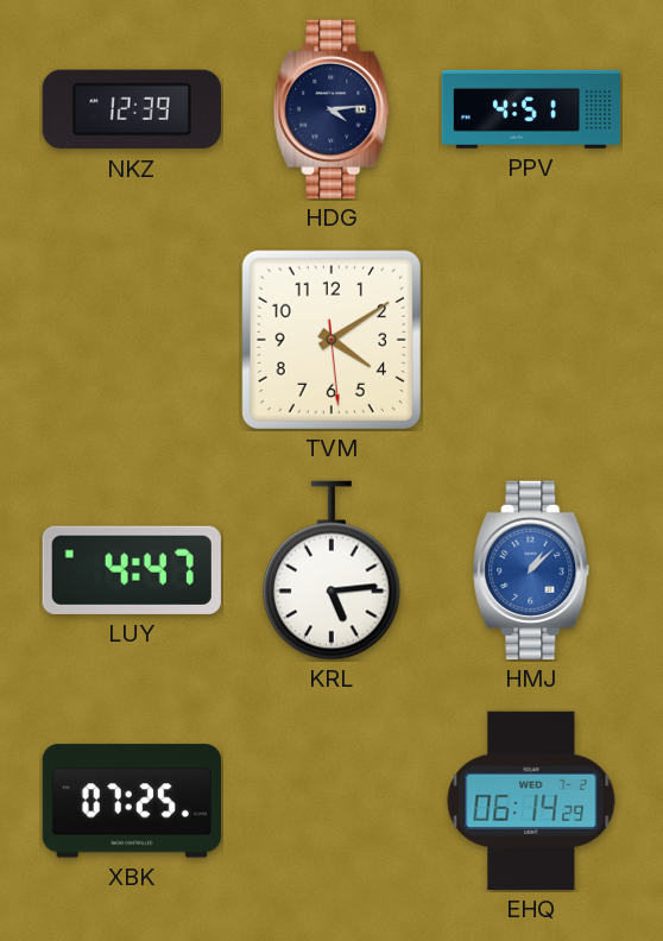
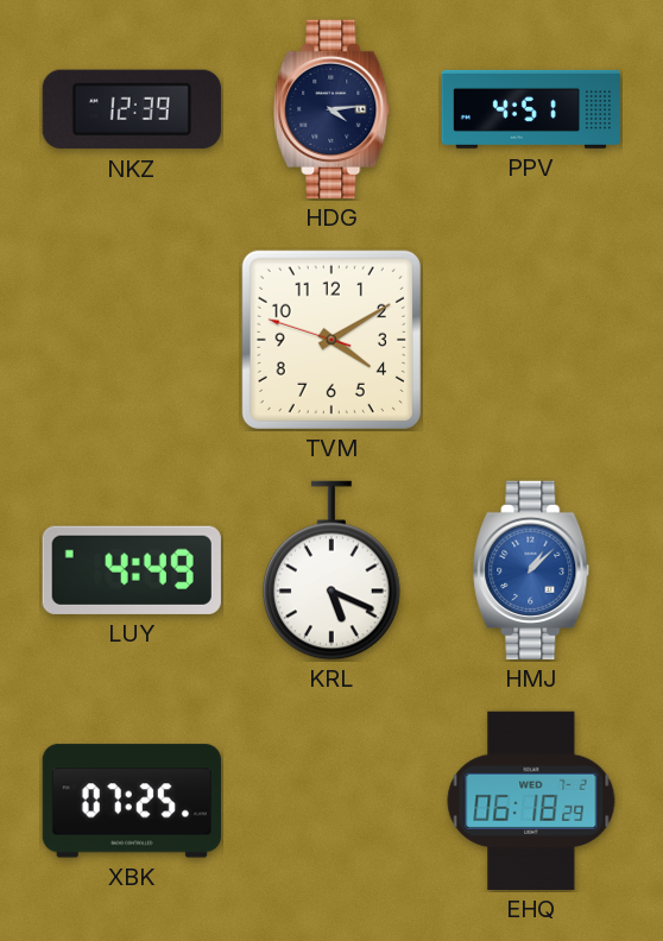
TVM: 4:09:29 -> 4:09:48 (331, 340)
LUY: 4:47 -> 4:49 (132, 570)
KRL: 5:14 -> 5:19 (333, 570)
EHQ: 06:14 -> 06:18 (531, 801)
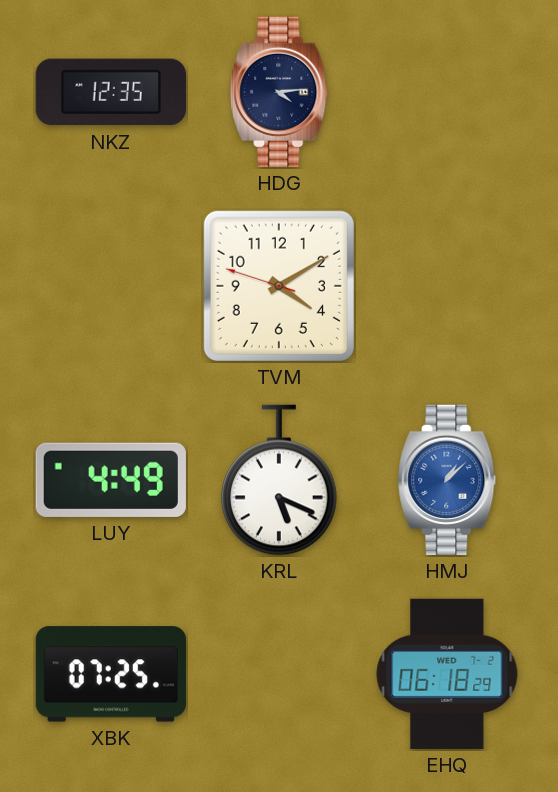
NKZ: 12:39 -> 12:35 (111, 92)
PPV: 4:51 -> none (530, 109)
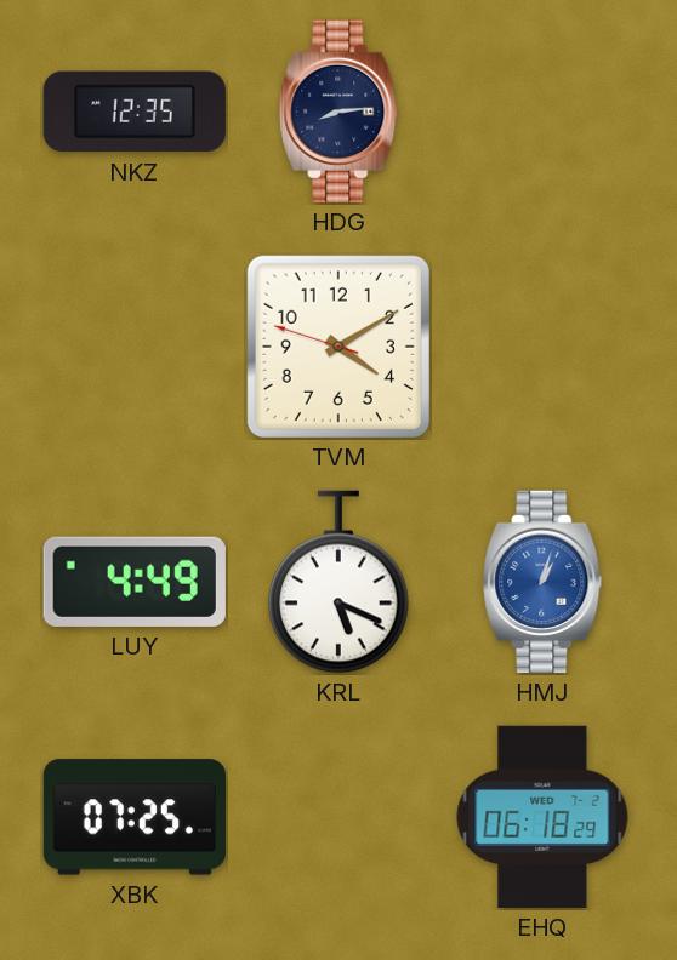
HDG: 4:14 -> 8:14 (338, 112)
HMJ: 1:08 -> 1:03 (542, 582)
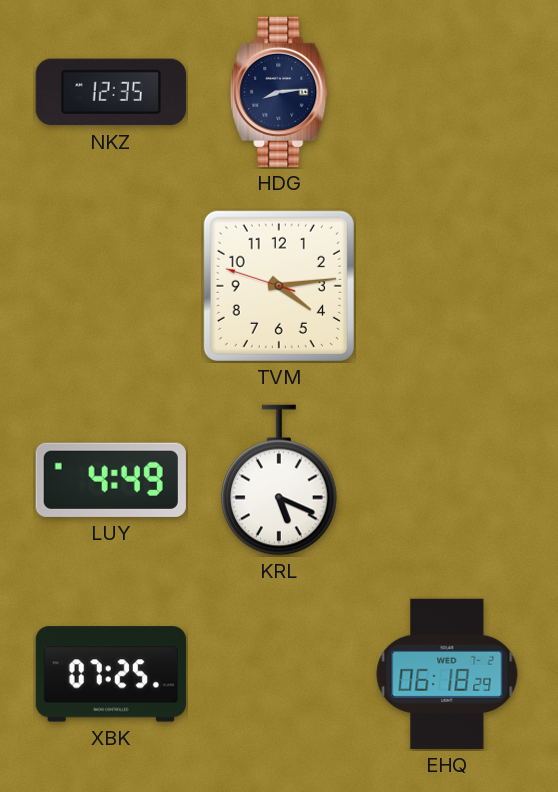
TVM: 4:09 -> 4:13 (279, 286)
HMJ: 1:03 -> none (542, 582)
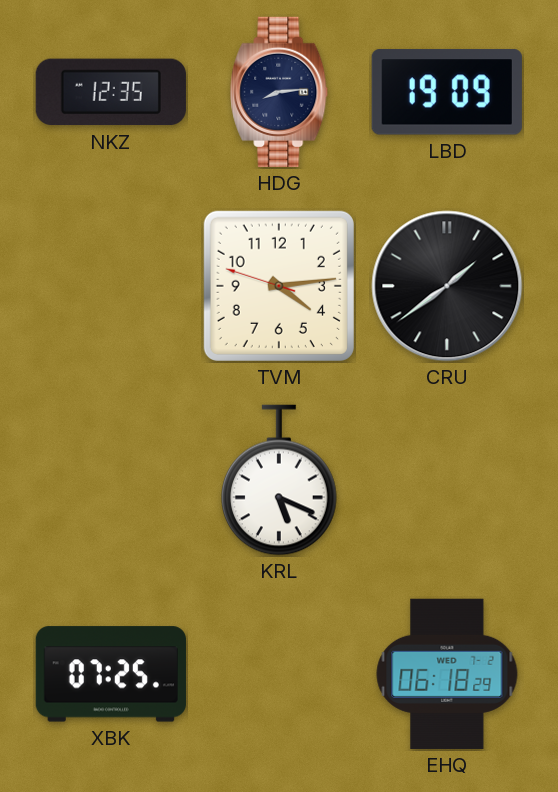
LBD: none -> 19:09 (447, 92)
CRU: none -> 1:39 (447, 286)
LUY: 4:49 -> none (111, 480)
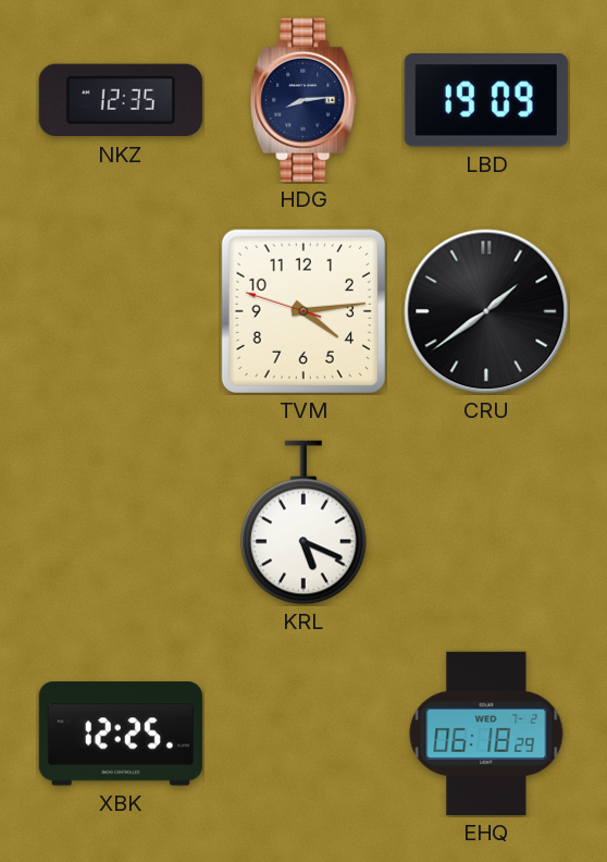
XBK: 07:25 -> 12:25 (121, 734)
